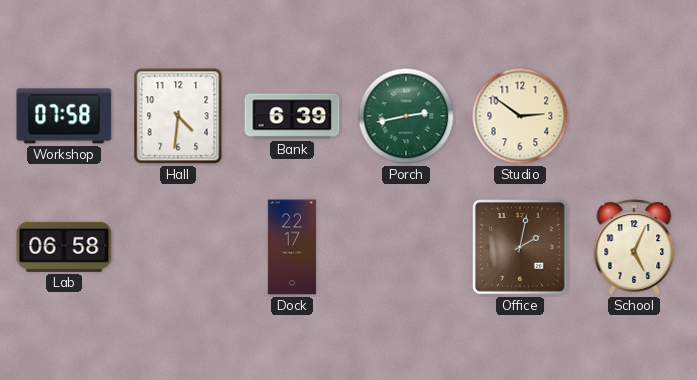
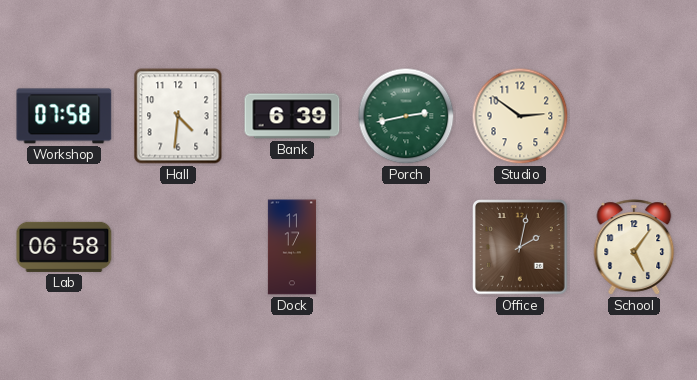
Dock: 22:17 -> 11:17 (292, 247)
School: 5:04 -> 5:06 (634, 247)
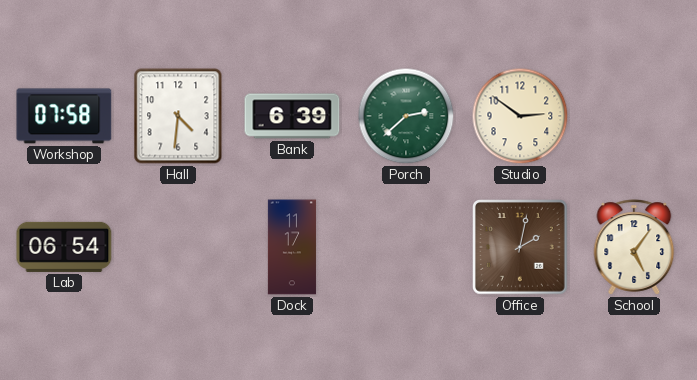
Porch: 2:43 -> 2:38 (406, 116)
Lab: 06:58 -> 06:54 (64, 247)
